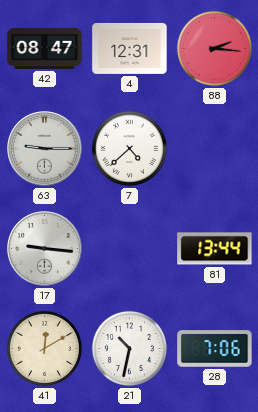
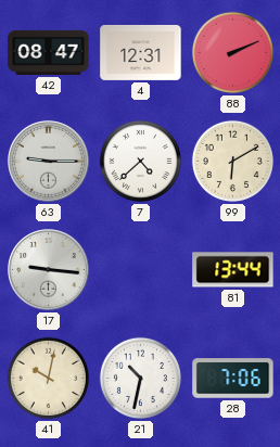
88: 2:16 -> 2:11 (232, 52)
99: none -> 6:10 (232, 161)
41: 12:10 -> 10:02 (48, 378)
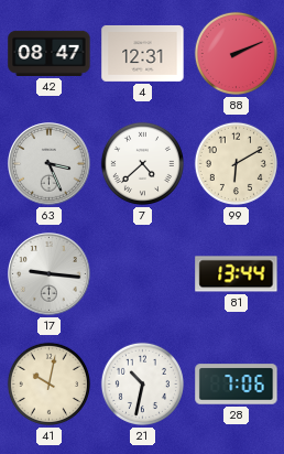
63: 9:15 -> 3:26 (50, 164)
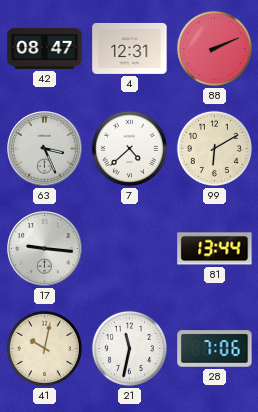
21: 10:32 -> 11:32 (129, 348)
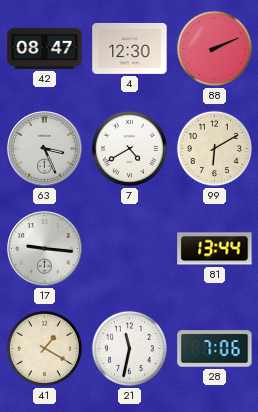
4: 12:31 -> 12:30 (130, 48)
7: 4:38 -> 4:40 (129, 148)
41: 10:02 -> 1:20 (44, 348)
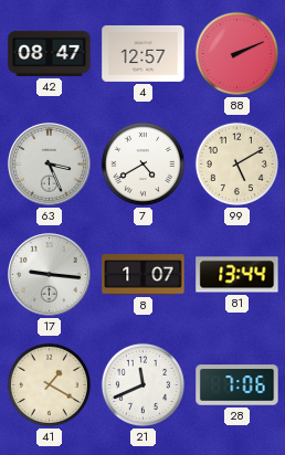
4: 12:30 -> 12:57 (144, 53)
99: 6:10 -> 5:10 (236, 163)
8: none -> 1:07 (144, 275)
21: 11:32 -> 11:41 (142, 384)
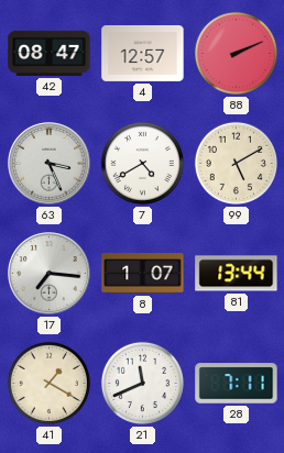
17: 9:16 -> 7:16 (50, 274)
28: 7:06 -> 7:11 (237, 384)
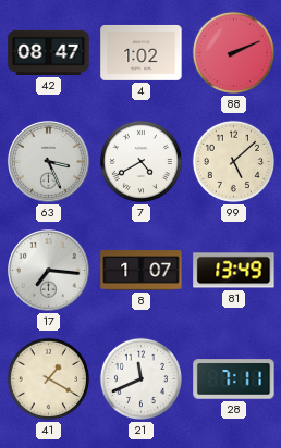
4: 12:57 -> 1:02 (142, 52)
99: 5:10 -> 5:08 (233, 161)
81: 13:44 -> 13:49 (234, 271)
